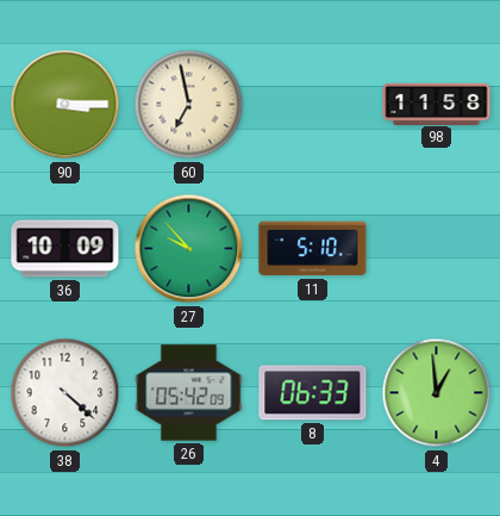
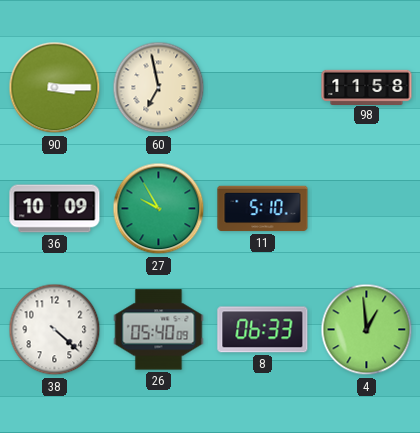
27: 9:53 -> 9:55 (159, 209)
26: 05:42 -> 05:40 (159, 330)
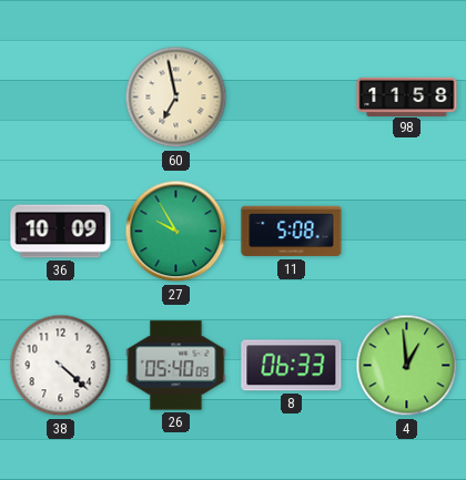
90: 3:15 -> none (55, 88)
11: 5:10 -> 5:08 (292, 232)
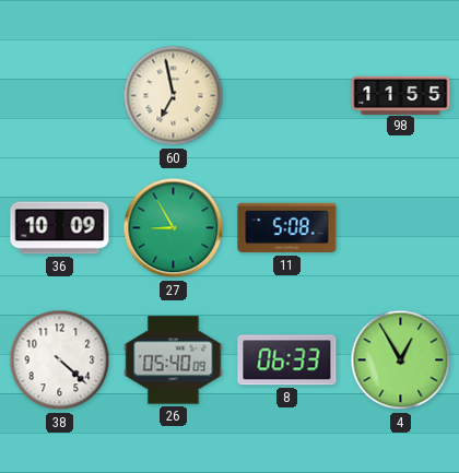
98: 11:58 -> 11:55 (401, 95)
27: 9:55 -> 8:55 (174, 228)
4: 12:59 -> 12:55 (401, 360)
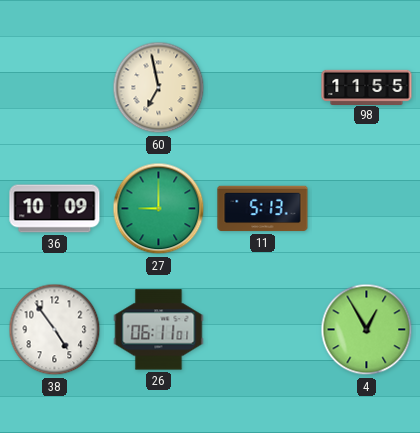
27: 8:55 -> 9:00 (159, 209)
11: 5:08 -> 5:13 (263, 209)
38: 4:22 -> 4:54 (55, 330)
26: 05:40 -> 06:11 (159, 330)
8: 06:33 -> none (287, 360)
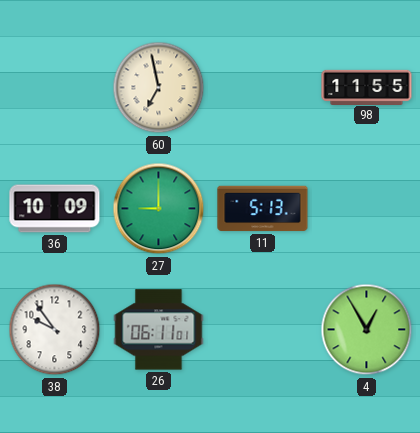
38: 4:54 -> 9:54 (55, 330)
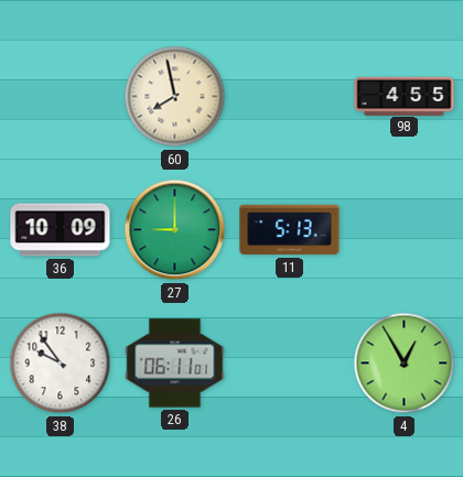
60: 6:58 -> 7:58 (175, 97)
98: 11:55 -> 4:55 (405, 96)
